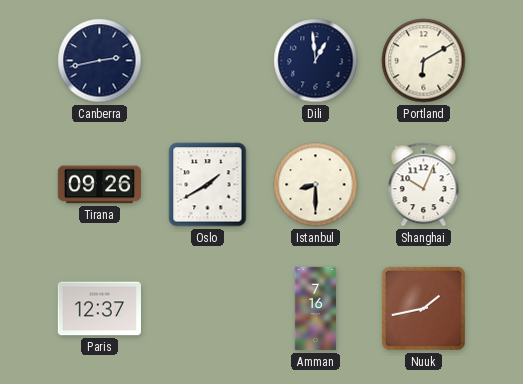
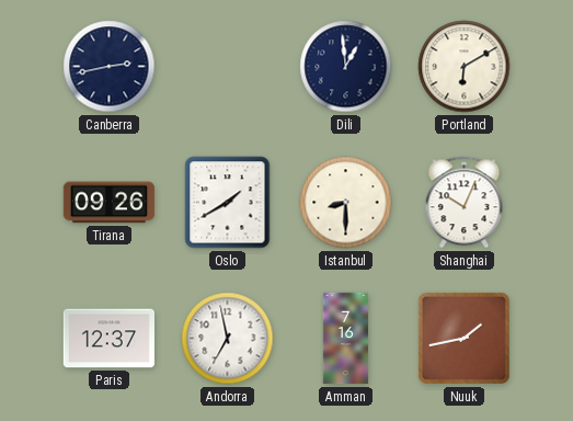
Andorra: none -> 6:58 (228, 339)
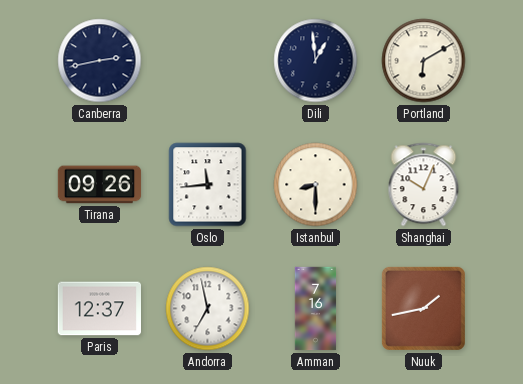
Oslo: 1:40 -> 11:44 (208, 185)
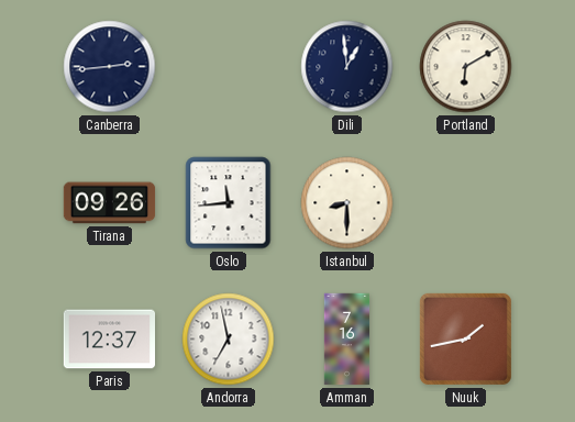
Canberra: 2:43 -> 2:44 (110, 67)
Shanghai: 10:04 -> none (424, 185)
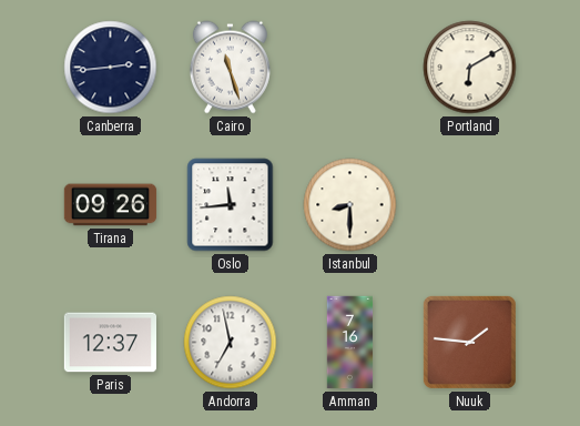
Cairo: none -> 11:27 (230, 68)
Dili: 12:59 -> none (347, 67)
Nuuk: 1:43 -> 1:46 (469, 342)
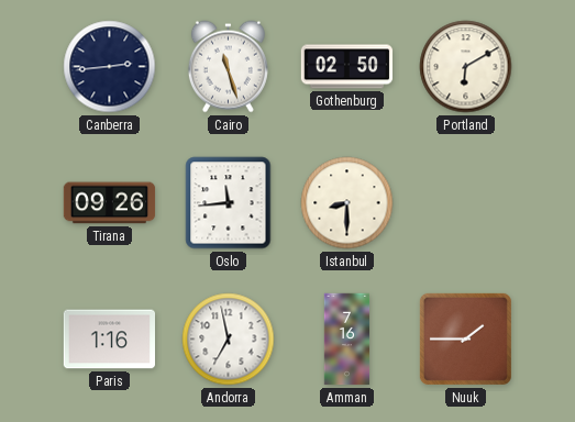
Gothenburg: none -> 02:50 (347, 67)
Paris: 12:37 -> 1:16 (110, 340)
Nuuk: 1:46 -> 1:45 (465, 338)
